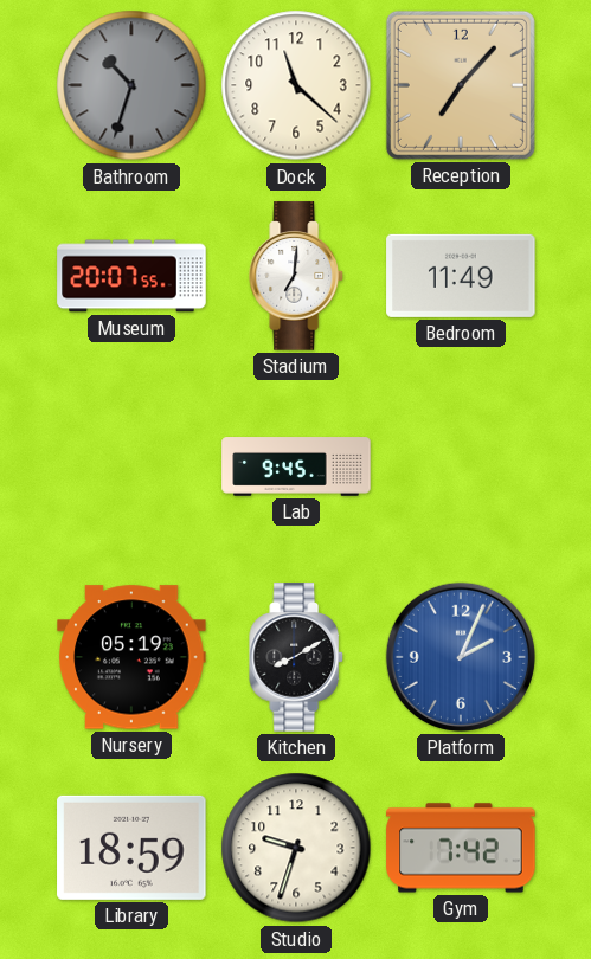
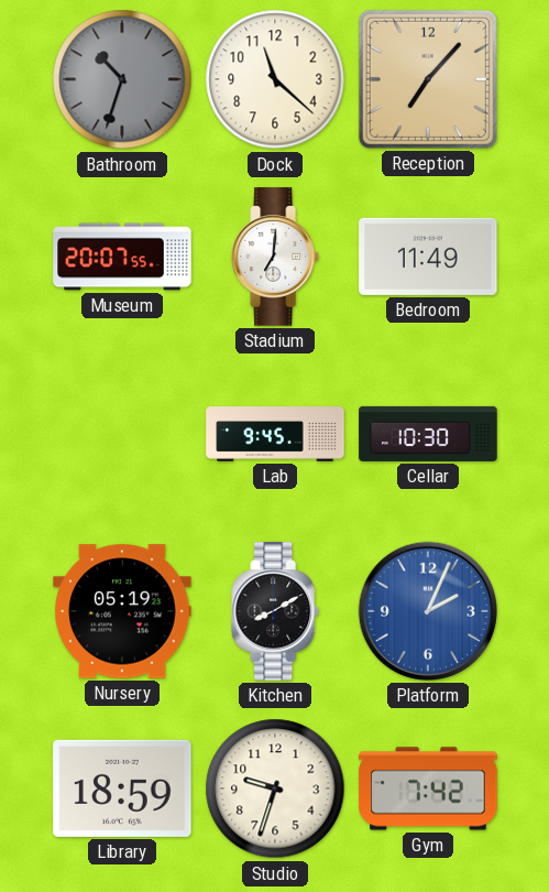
Cellar: none -> 10:30 (428, 434)
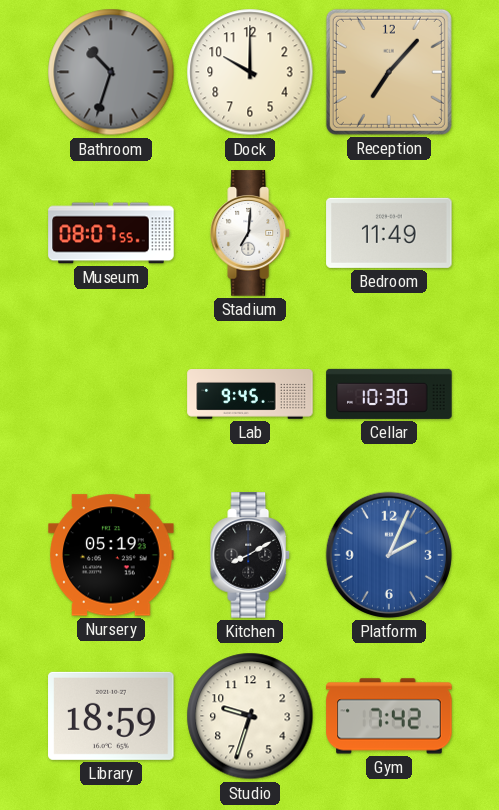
Dock: 11:22 -> 10:00 (250, 72)
Museum: 20:07 -> 08:07 (111, 233)
